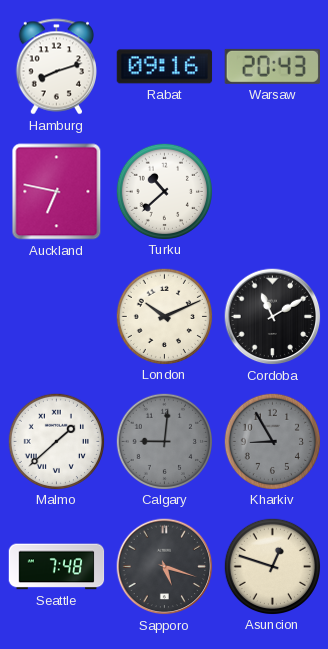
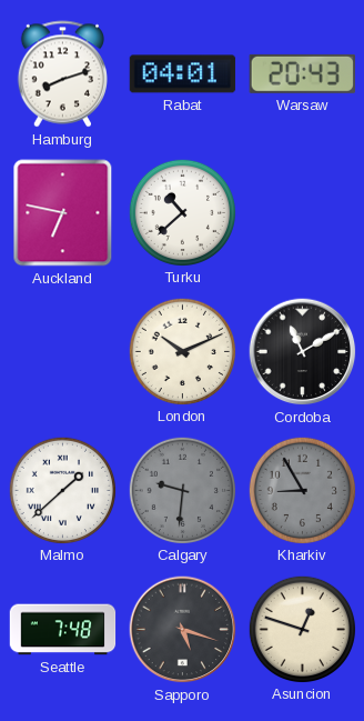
Rabat: 09:16 -> 04:01 (183, 74)
Calgary: 9:01 -> 9:31 (182, 490)
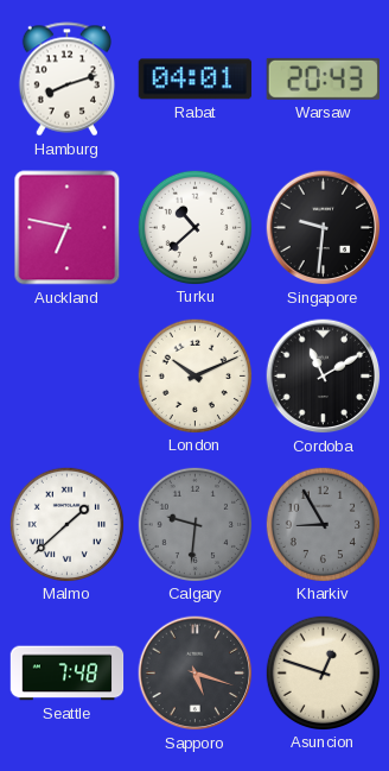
Singapore: none -> 9:31 (324, 228)
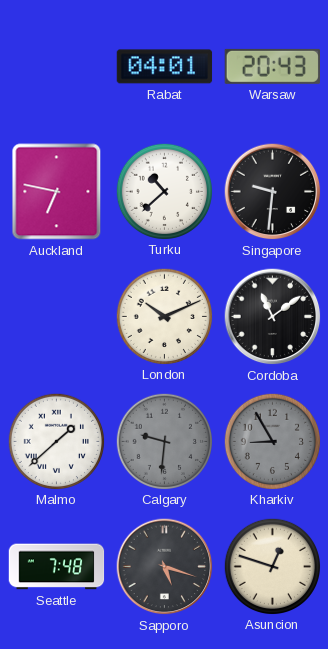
Hamburg: 8:12 -> none (66, 80)
Cordoba: 11:10 -> 11:09 (273, 317)
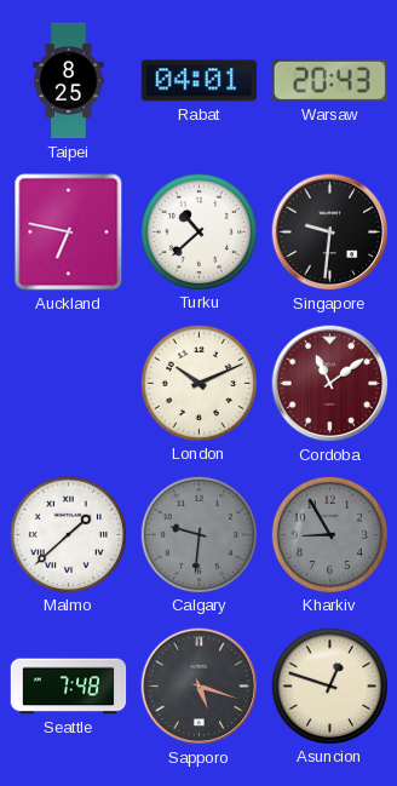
Taipei: none -> 8:25 (69, 81)
Cordoba dial: black -> burgundy (330, 384)
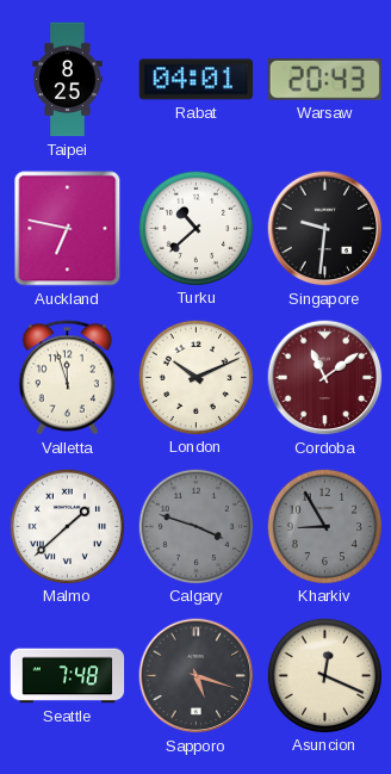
Valletta: none -> 11:57 (67, 378)
Calgary: 9:31 -> 3:48 (195, 526)
Asuncion: 12:48 -> 12:19 (324, 675)
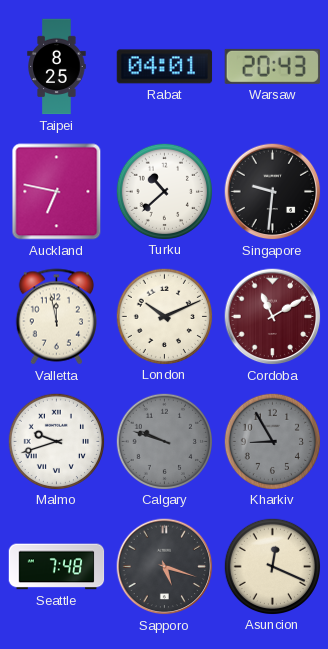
Valletta: 11:57 -> 11:58 (56, 317)
Cordoba: 11:09 -> 11:10 (273, 317)
Malmo: 1:38 -> 9:42 (56, 441)
Calgary: 3:48 -> 9:48 (164, 441)
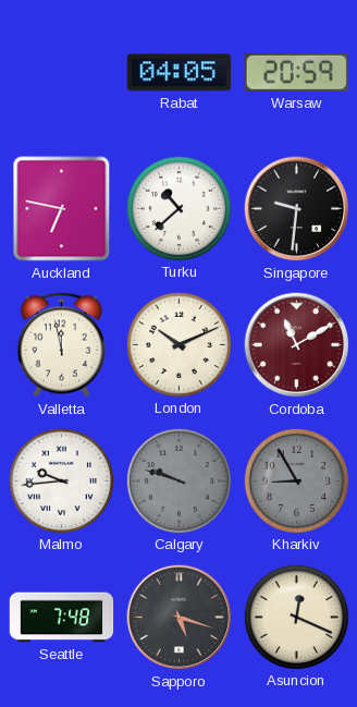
Taipei: 8:25 -> none (57, 67)
Rabat: 04:01 -> 04:05 (180, 73)
Warsaw: 20:43 -> 20:59 (296, 72)
Malmo: 9:42 -> 9:44 (61, 480)
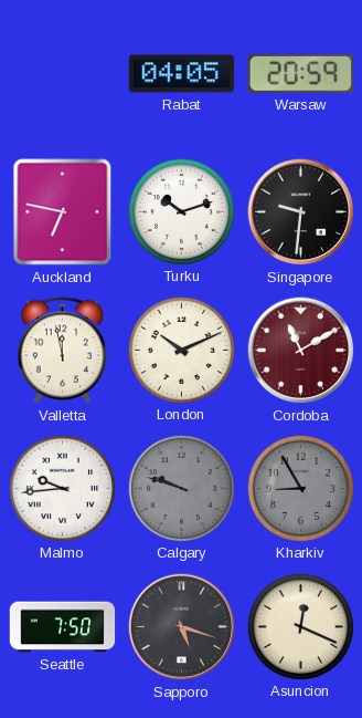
Turku: 10:38 -> 10:12 (181, 211)
Seattle: 7:48 -> 7:50 (63, 627)
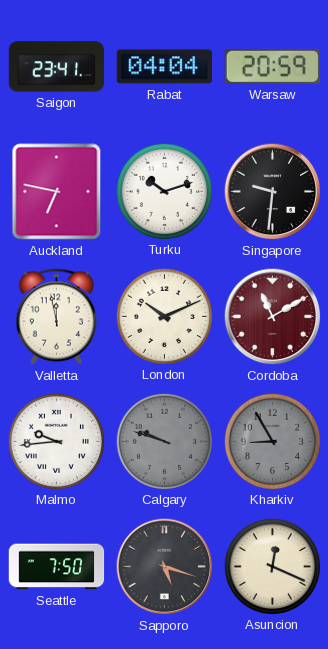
Saigon: none -> 23:41 (57, 67)
Rabat: 04:05 -> 04:04 (165, 67)
